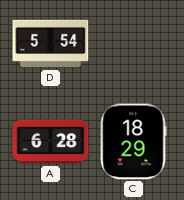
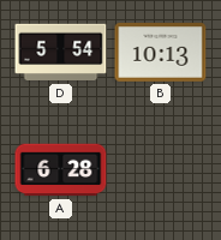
B: none -> 10:13 (161, 53)
C: 18:29 -> none (133, 142)
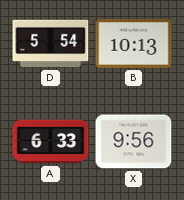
A: 6:28 -> 6:33 (51, 142)
X: none -> 9:56 (134, 142)
